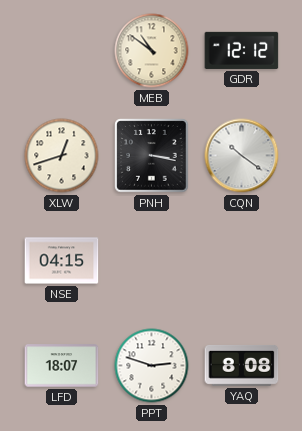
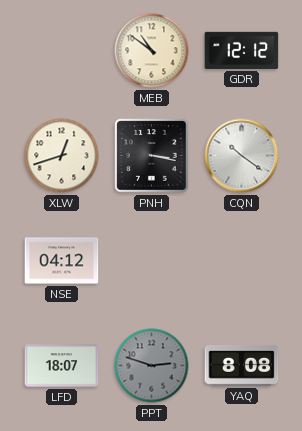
NSE: 04:15 -> 04:12 (62, 261)
PPT dial: white -> grey (152, 366)
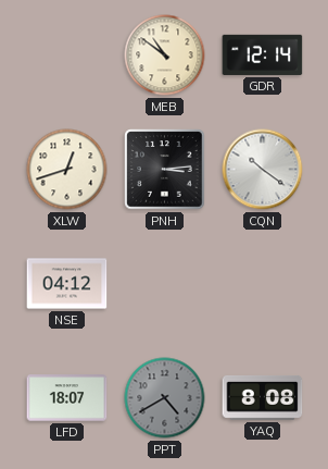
GDR: 12:12 -> 12:14 (263, 54)
PNH: 3:17 -> 3:14 (165, 170)
PPT: 2:48 -> 4:40 (165, 398)
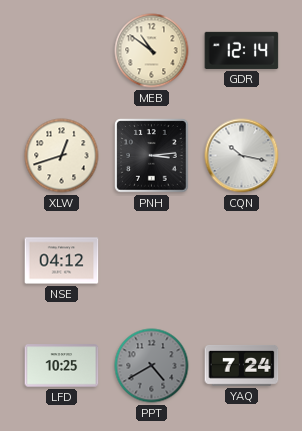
CQN: 10:21 -> 10:17 (242, 156)
LFD: 18:07 -> 10:25 (62, 366)
YAQ: 8:08 -> 7:24 (242, 365)
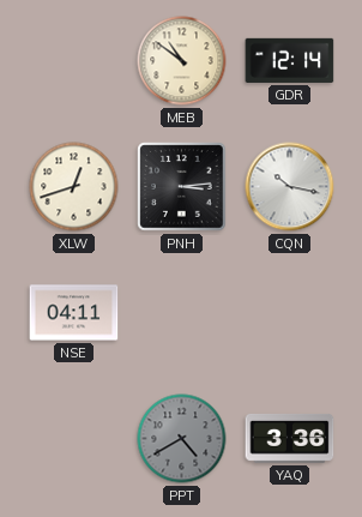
NSE: 04:12 -> 04:11 (74, 313)
LFD: 10:25 -> none (62, 366)
YAQ: 7:24 -> 3:36 (290, 438)
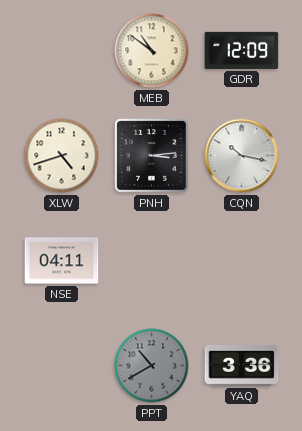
GDR: 12:14 -> 12:09 (242, 50)
XLW: 12:42 -> 4:42 (62, 156)
PPT: 4:40 -> 10:40 (152, 366)
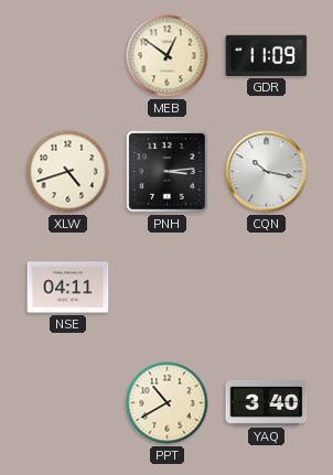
MEB: 10:51 -> 12:51 (168, 56)
GDR: 12:09 -> 11:09 (267, 55)
PPT dial: grey -> cream (168, 403)
YAQ: 3:36 -> 3:40 (267, 402)
